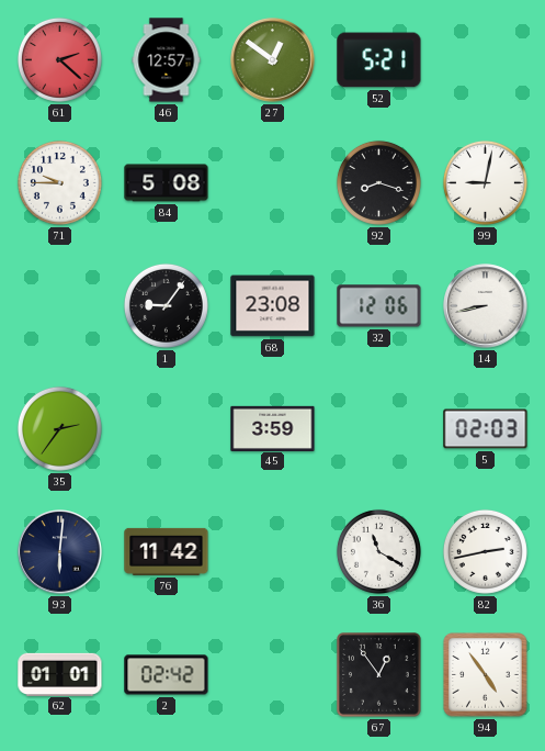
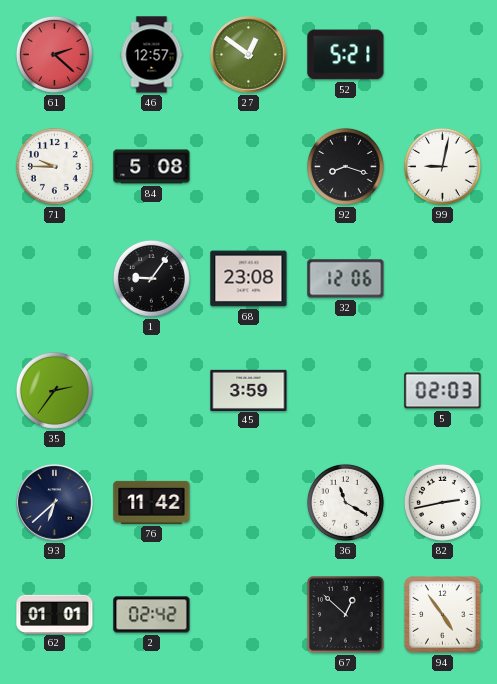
14: 8:43 -> none (486, 306)
93: 6:01 -> 6:38 (55, 503)
67: 12:54 -> 12:52 (346, 615)
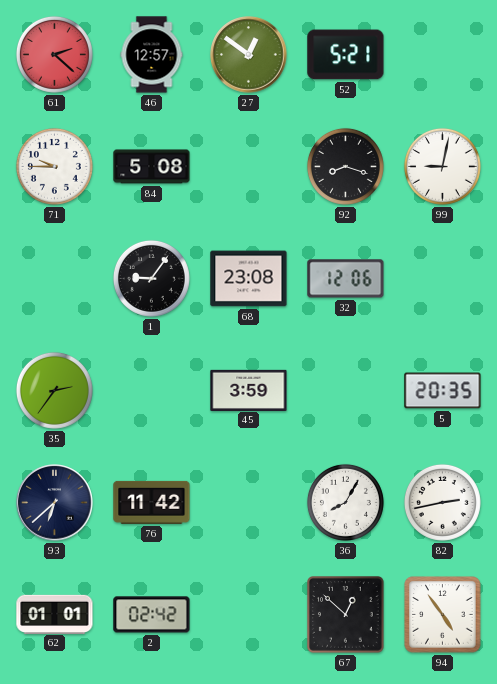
5: 02:03 -> 20:35 (443, 391)
36: 11:20 -> 8:05 (345, 502)
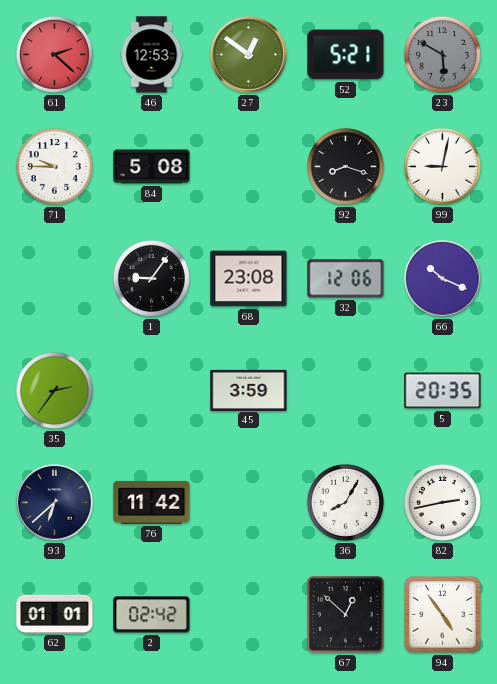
46: 12:57 -> 12:53 (152, 55)
23: none -> 5:50 (442, 54)
66: none -> 10:19 (443, 279)
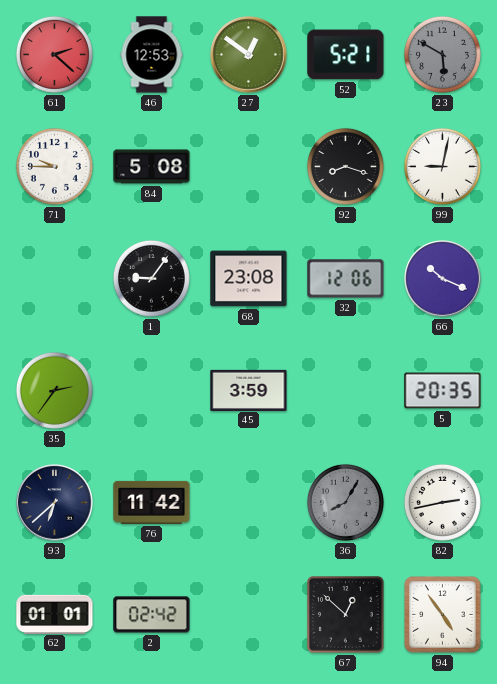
36 dial: white -> grey (345, 502)
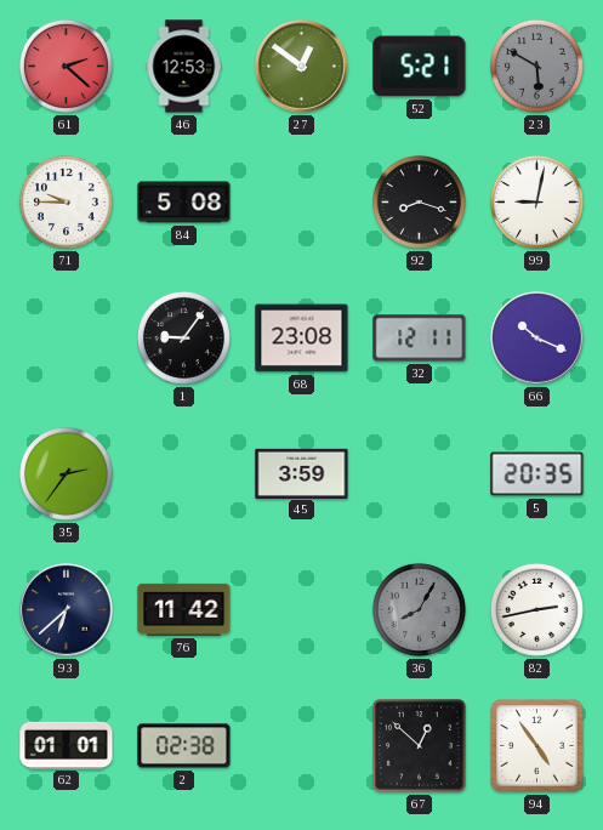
32: 12:06 -> 12:11 (420, 339)
2: 02:42 -> 02:38 (184, 746)
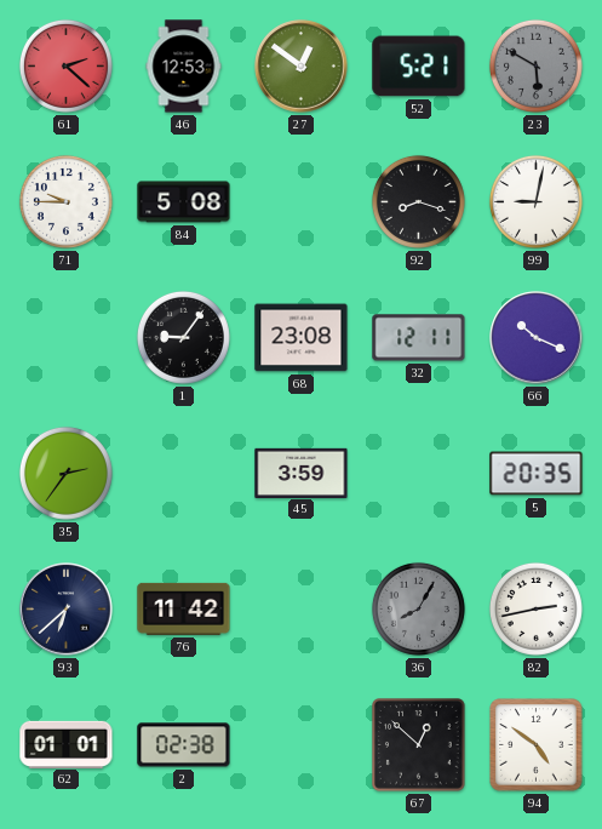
94: 4:54 -> 4:51 (537, 745)
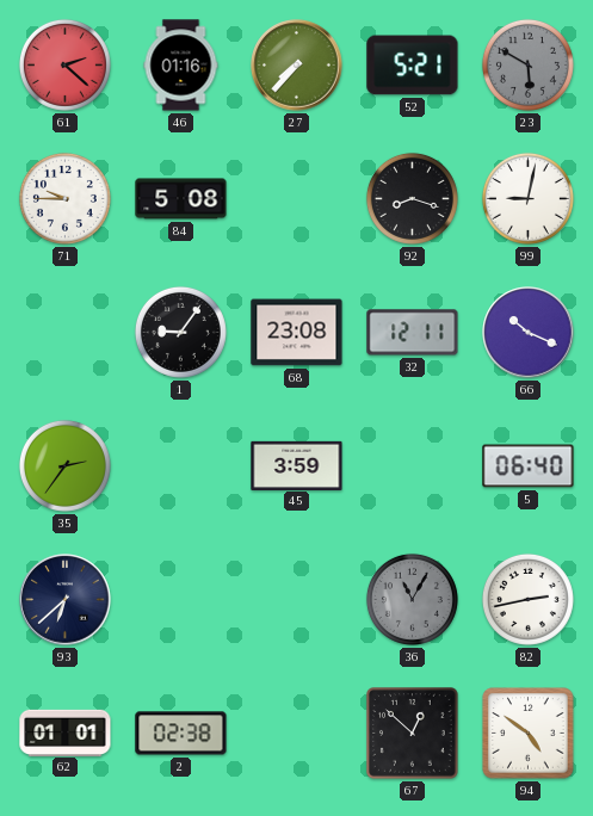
46: 12:53 -> 01:16 (181, 66)
27: 12:51 -> 7:37 (297, 66)
5: 20:35 -> 06:40 (529, 466)
76: 11:42 -> none (184, 608)
36: 8:05 -> 11:05 (412, 599)
